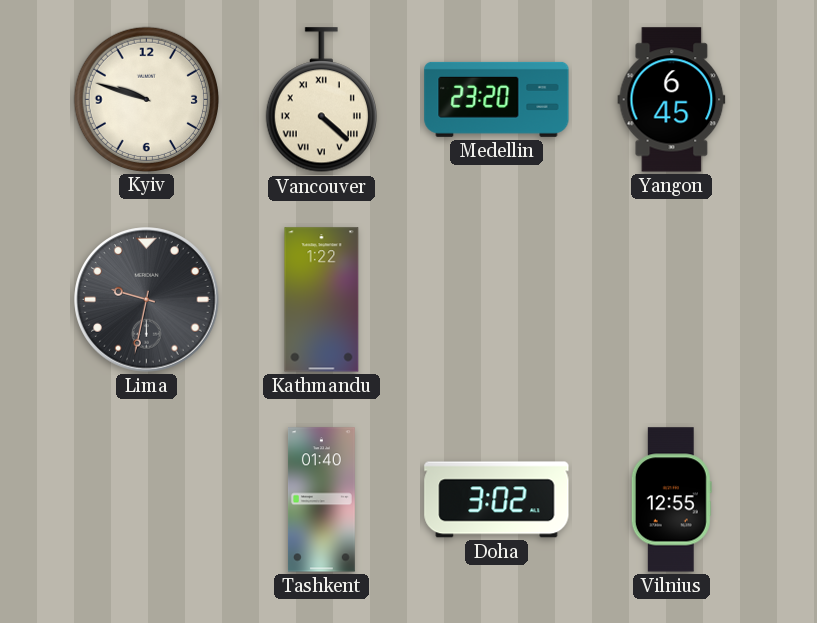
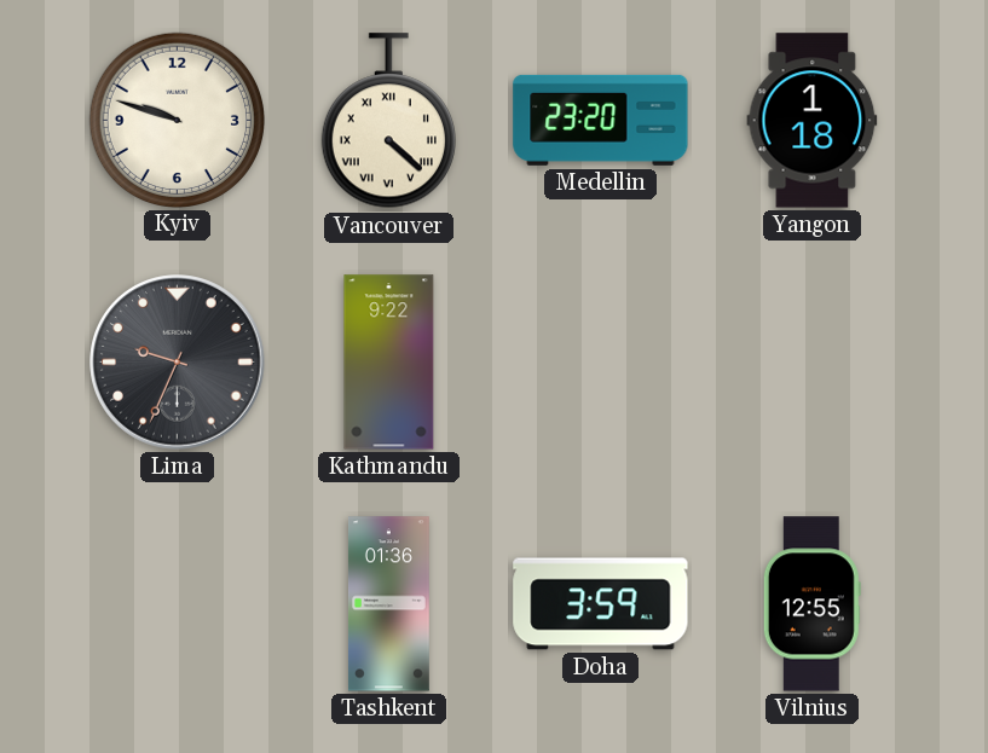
Yangon: 6:45 -> 1:18 (813, 121)
Lima: 9:32 -> 9:34 (178, 363)
Kathmandu: 1:22 -> 9:22 (389, 363)
Tashkent: 01:40 -> 01:36 (388, 604)
Doha: 3:02 -> 3:59 (601, 604)
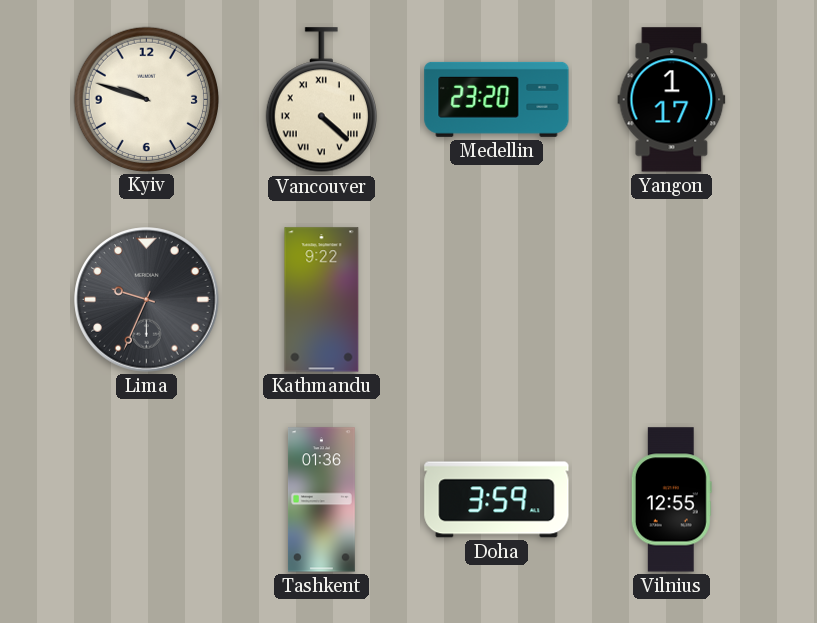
Yangon: 1:18 -> 1:17 (672, 100)
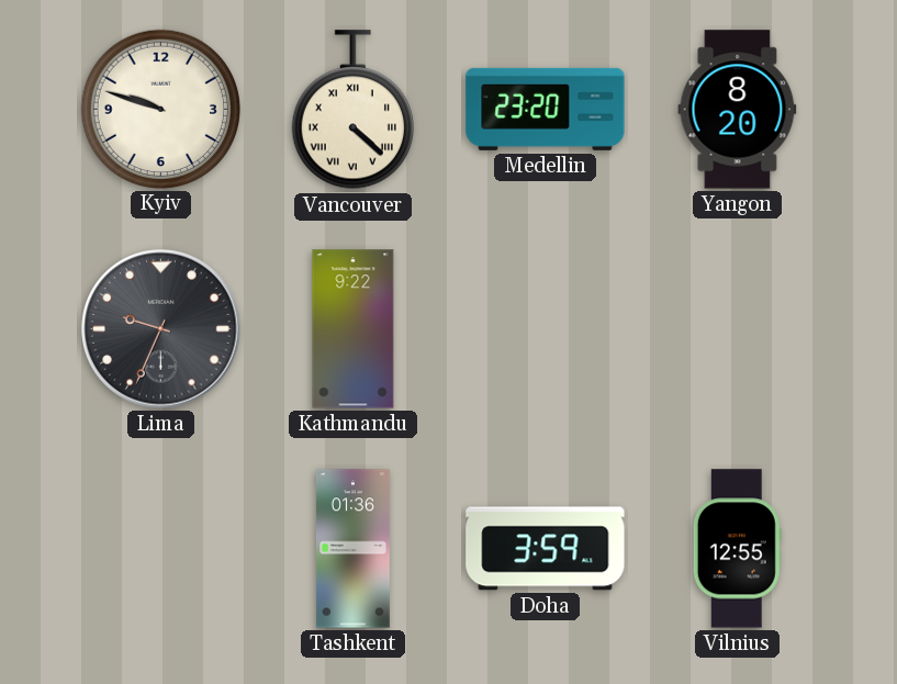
Yangon: 1:17 -> 8:20 (738, 110)
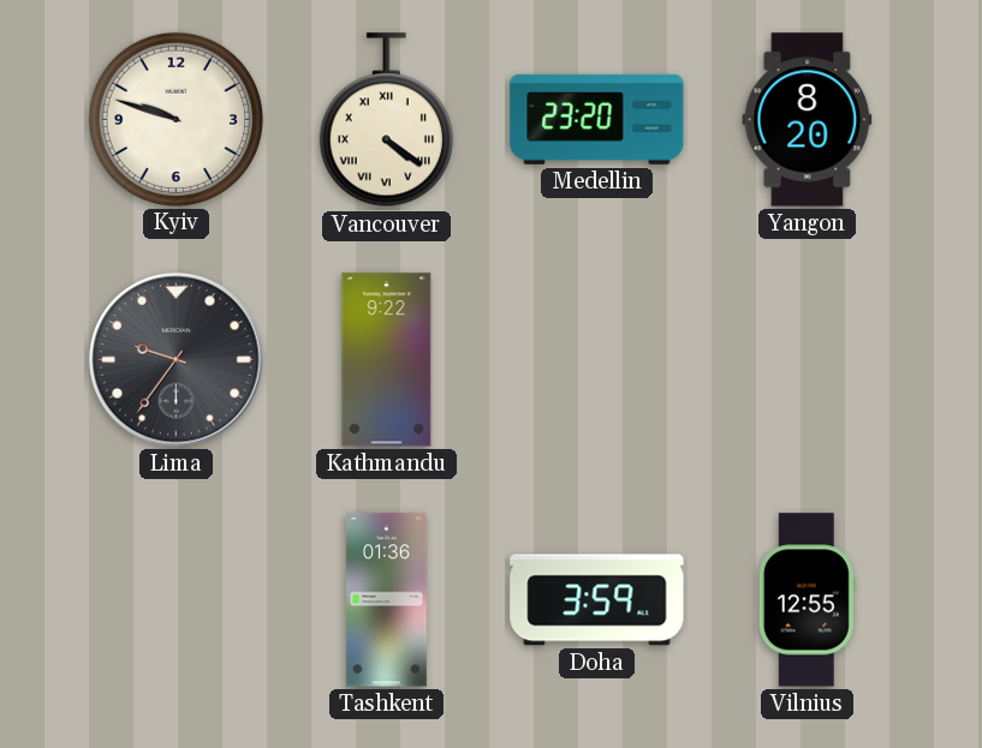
Vancouver: 4:22 -> 4:21 (386, 120)
Lima: 9:34 -> 9:36 (177, 360)
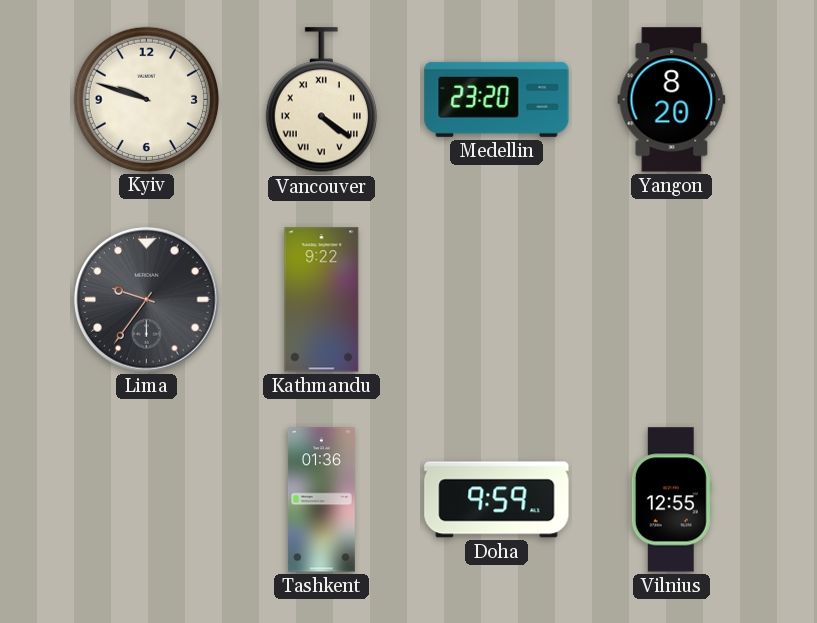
Doha: 3:59 -> 9:59 (497, 500)
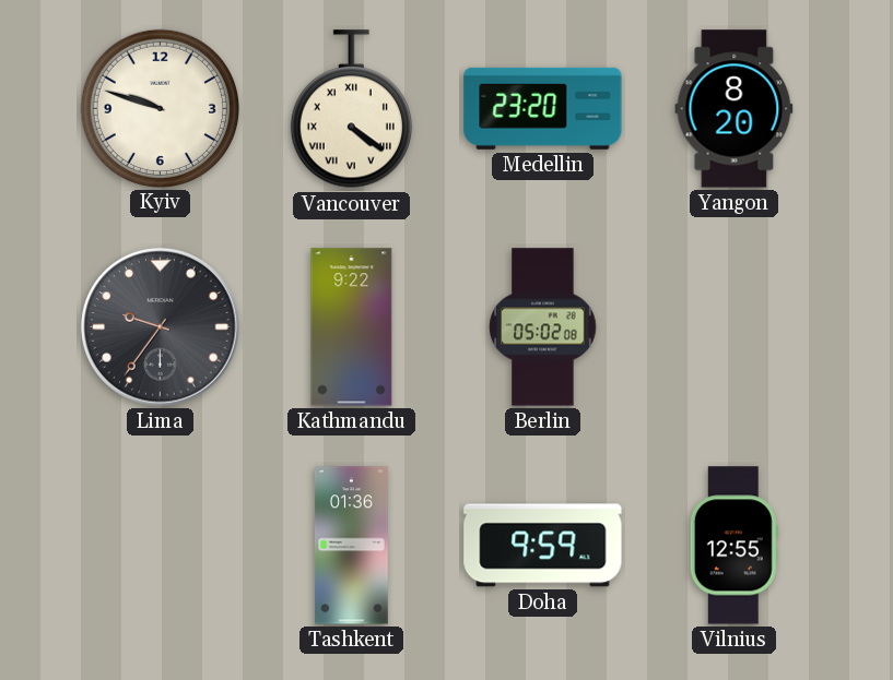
Berlin: none -> 05:02 (543, 327)
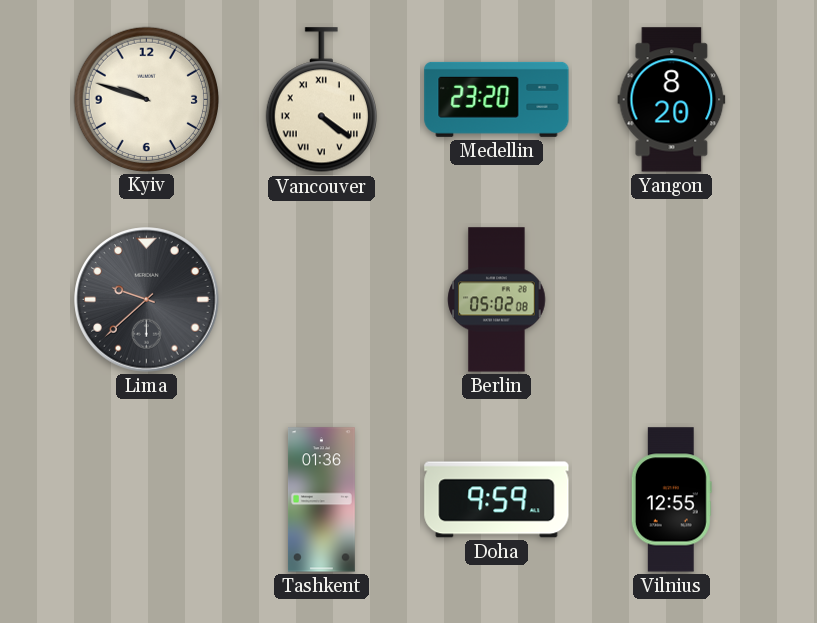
Lima: 9:36 -> 9:38 (147, 300)
Kathmandu: 9:22 -> none (352, 327)
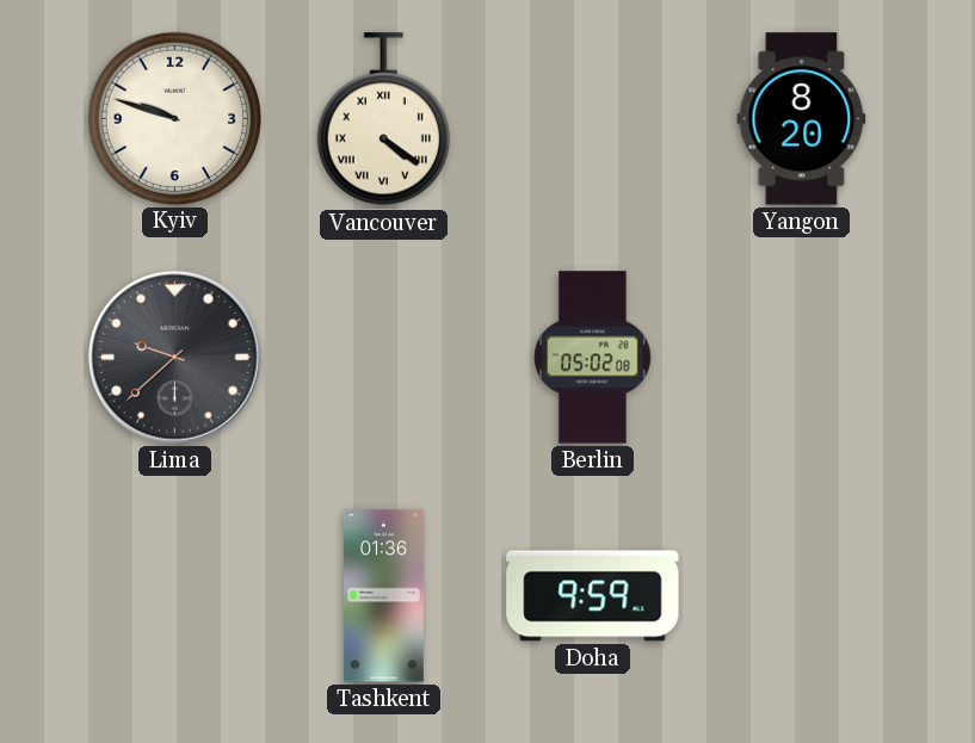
Medellin: 23:20 -> none (497, 99)
Vilnius: 12:55 -> none (671, 500)
